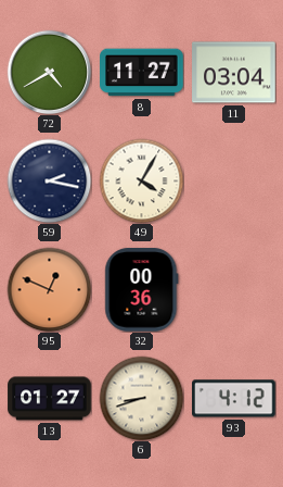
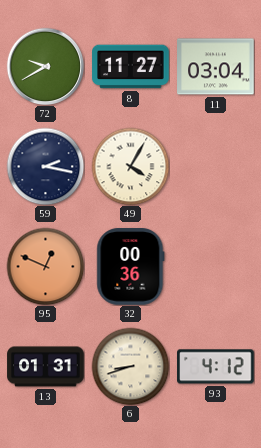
72: 4:40 -> 9:40 (45, 66)
13: 01:27 -> 01:31 (46, 367)
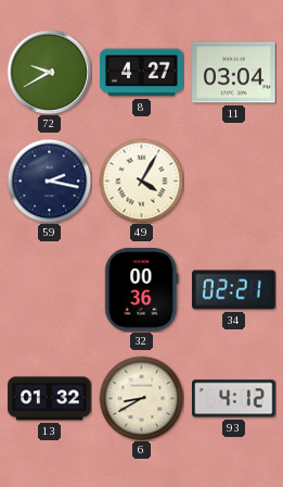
8: 11:27 -> 4:27 (142, 73)
95: 12:49 -> none (45, 266)
34: none -> 02:21 (234, 290)
13: 01:31 -> 01:32 (50, 399)
6: 8:42 -> 8:40 (141, 398)
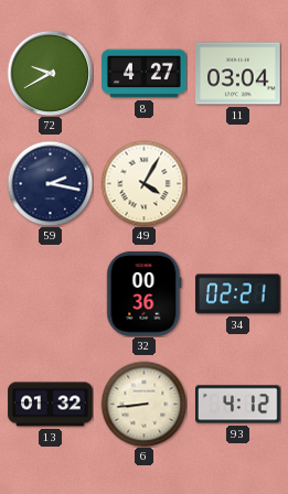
6: 8:40 -> 8:44 (143, 404)
